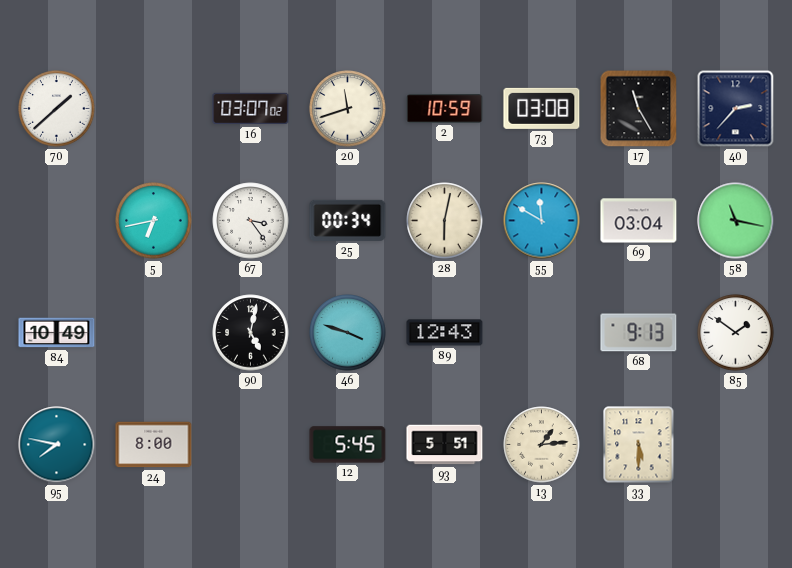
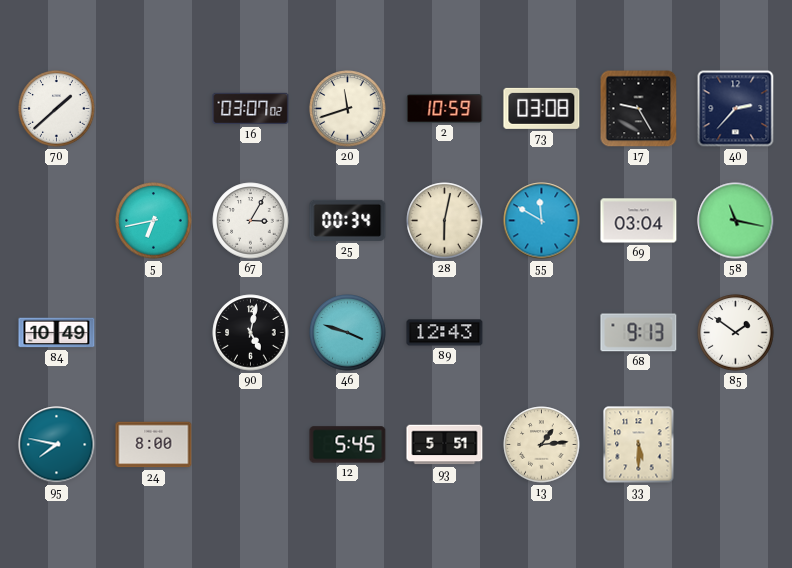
17: 11:25 -> 9:25 (639, 109)
67: 3:24 -> 3:05 (251, 221)
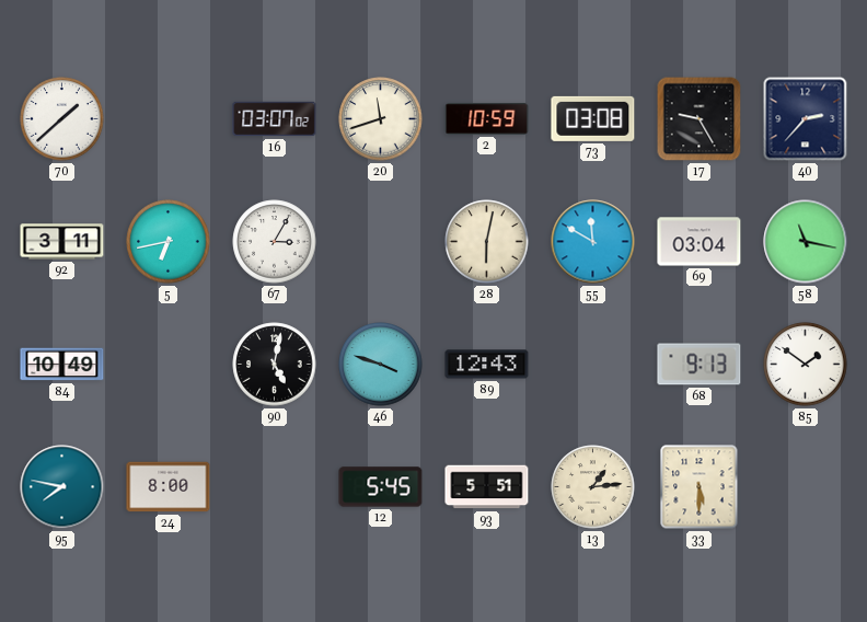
92: none -> 3:11 (62, 242)
25: 00:34 -> none (348, 220)
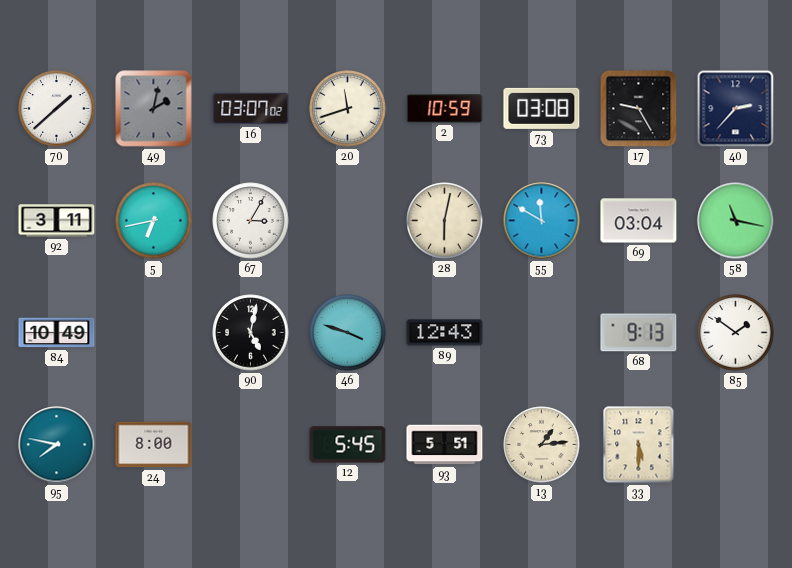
49: none -> 2:02 (154, 109)
